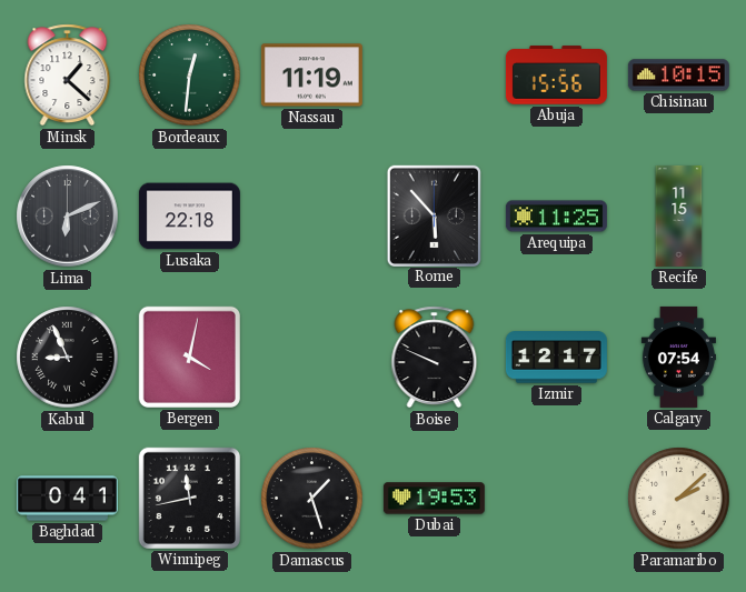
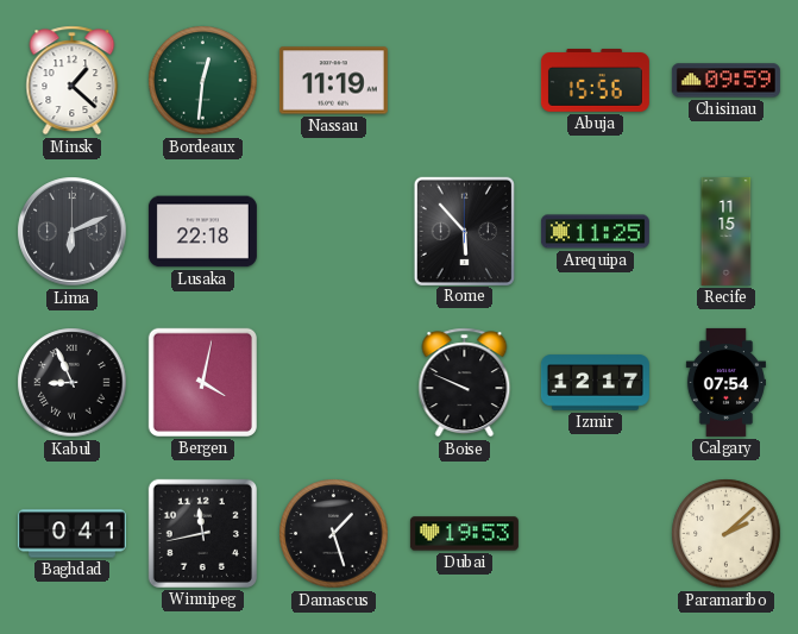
Chisinau: 10:15 -> 09:59 (725, 81)
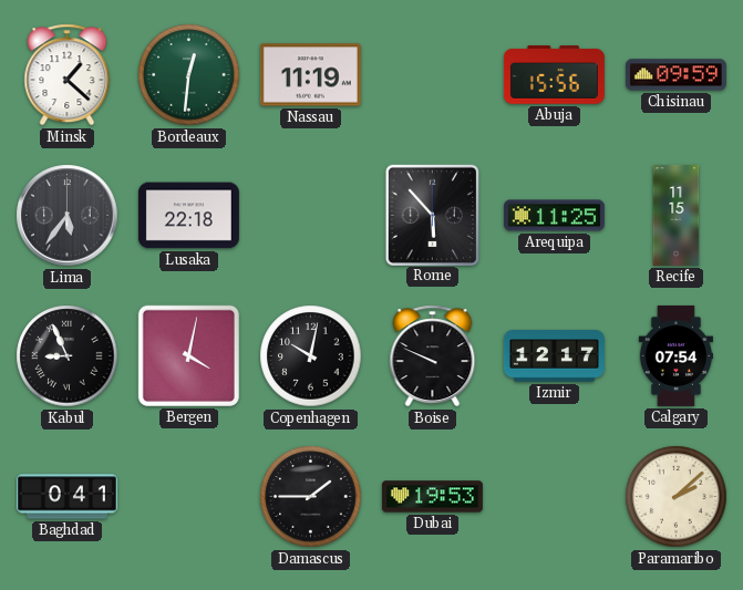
Lima: 6:11 -> 5:36 (68, 216)
Copenhagen: none -> 10:02 (311, 356)
Winnipeg: 11:43 -> none (202, 533)
Damascus: 1:27 -> 1:45 (311, 497)
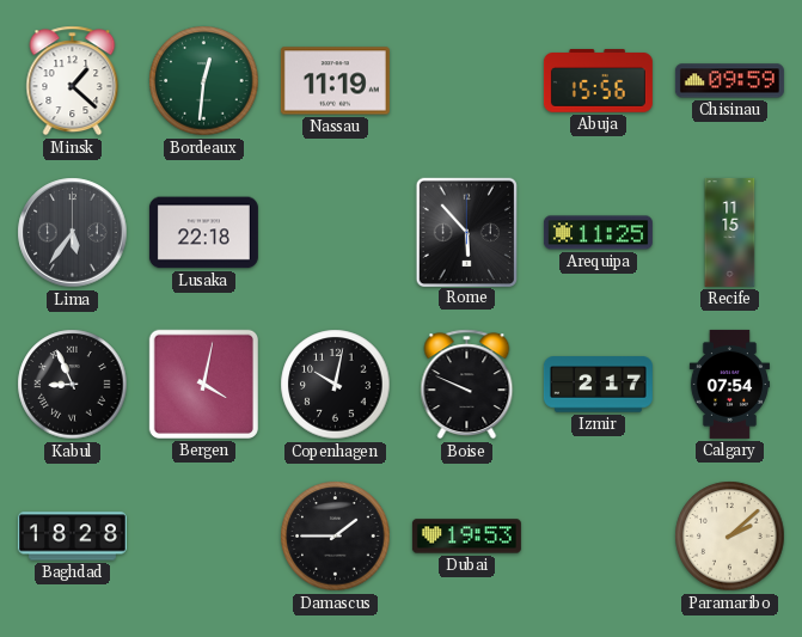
Izmir: 12:17 -> 2:17 (598, 385)
Baghdad: 0:41 -> 18:28 (72, 537)
